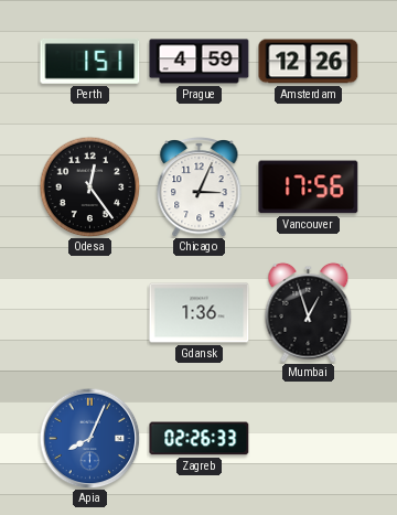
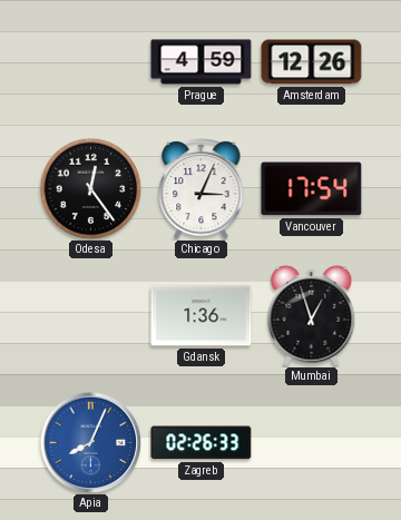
Perth: 1:51 -> none (90, 61)
Vancouver: 17:56 -> 17:54 (312, 189)
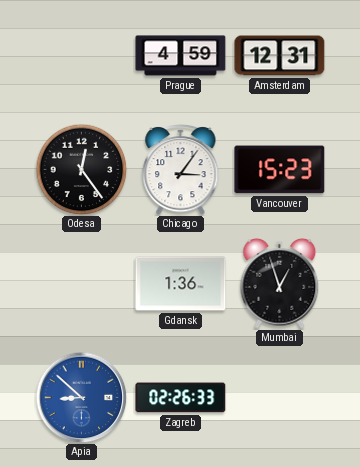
Amsterdam: 12:26 -> 12:31 (280, 56)
Chicago: 3:04 -> 3:06 (181, 170)
Vancouver: 17:54 -> 15:23 (280, 170)
Apia: 8:04 -> 8:52 (81, 397)
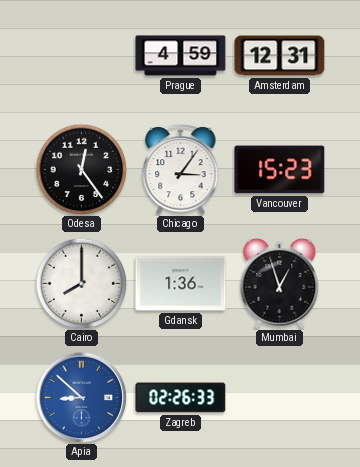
Cairo: none -> 8:00 (81, 283)
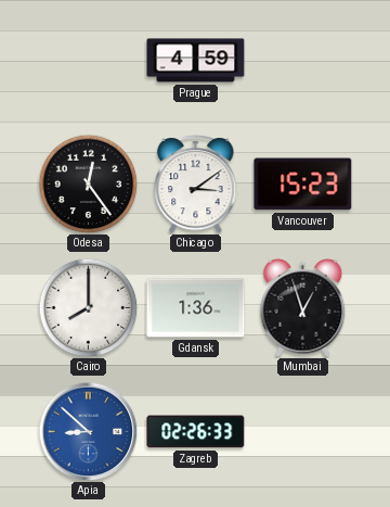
Amsterdam: 12:31 -> none (280, 56)
Chicago: 3:06 -> 3:09 (196, 185)
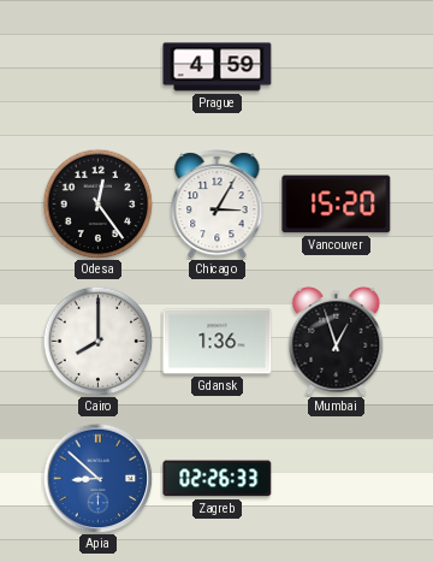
Chicago: 3:09 -> 3:05 (218, 205)
Vancouver: 15:23 -> 15:20 (337, 205)
